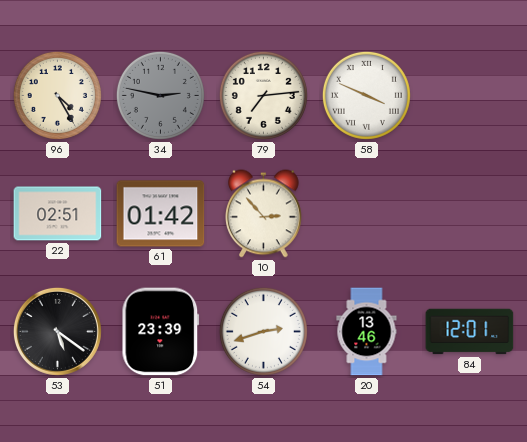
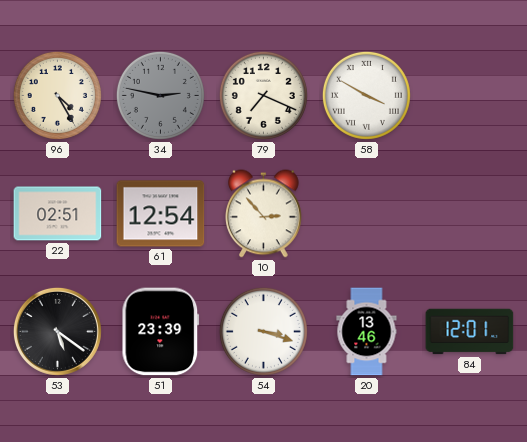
79: 7:14 -> 7:19 (263, 95)
58: 3:49 -> 3:50 (366, 95)
61: 01:42 -> 12:54 (161, 214)
54: 2:42 -> 3:18 (263, 331)
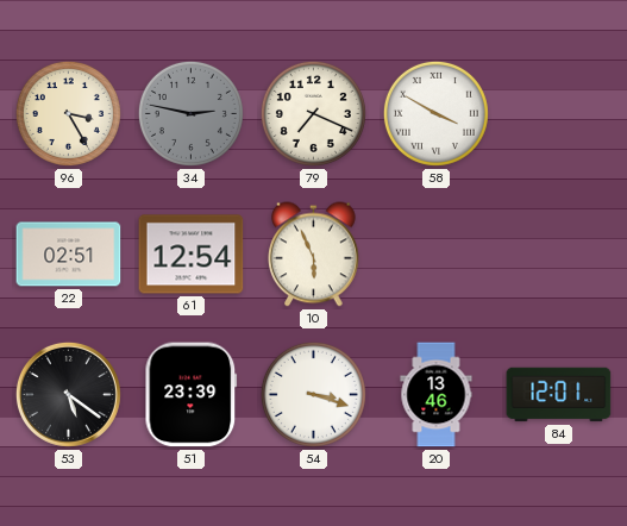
96: 4:25 -> 3:25 (68, 113)
10: 2:53 -> 5:56 (314, 255)
